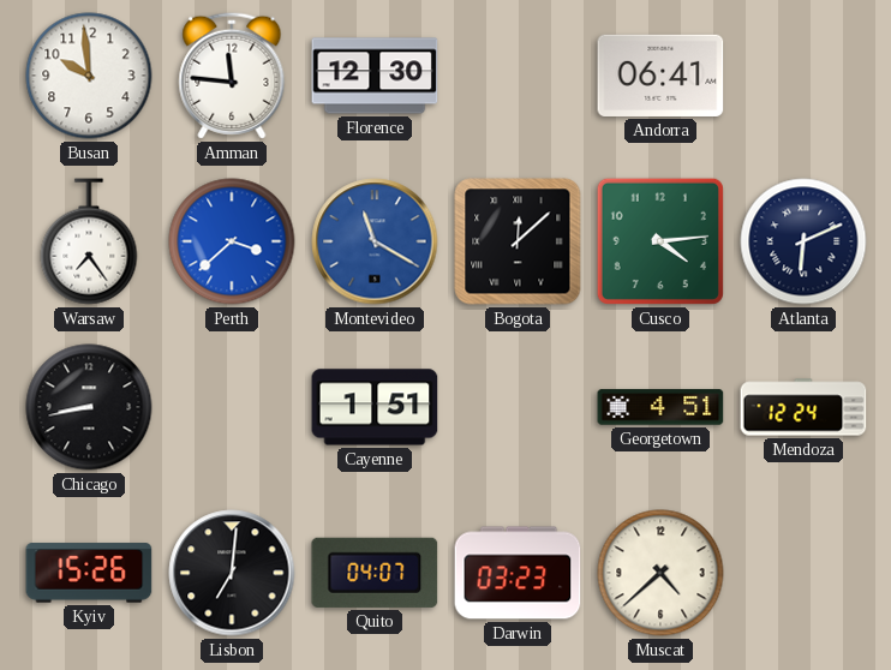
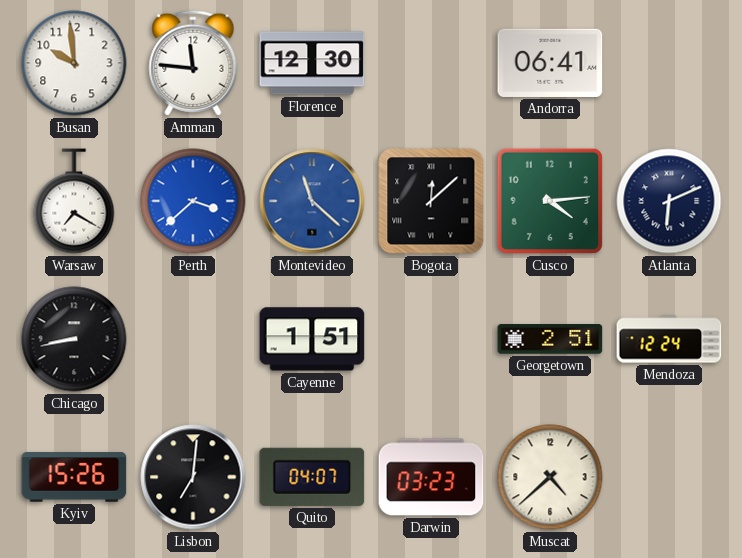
Warsaw: 7:24 -> 7:20 (74, 201)
Montevideo: 11:20 -> 11:22 (312, 201)
Georgetown: 4:51 -> 2:51 (550, 339)
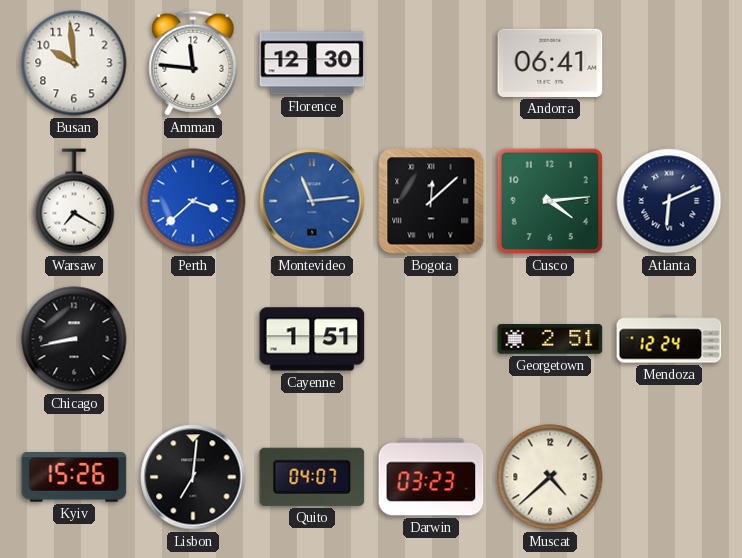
Montevideo: 11:22 -> 11:14 (312, 201)
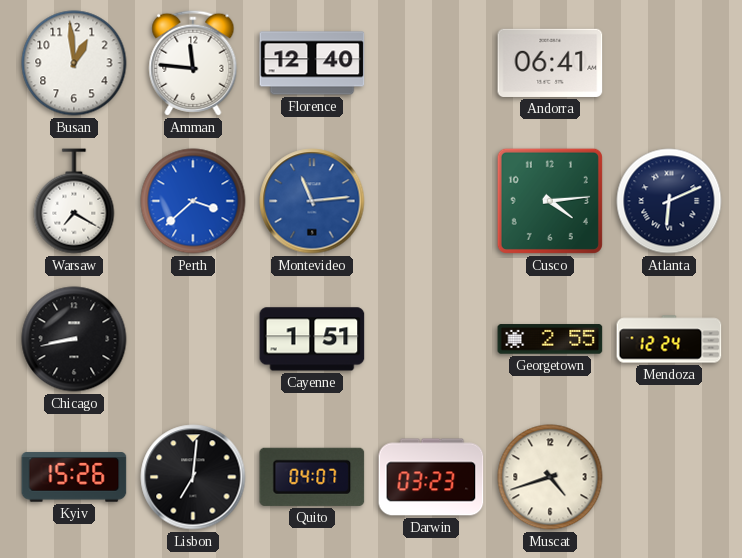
Busan: 9:59 -> 12:59 (74, 63)
Florence: 12:30 -> 12:40 (312, 63)
Bogota: 12:08 -> none (431, 201)
Georgetown: 2:51 -> 2:55 (550, 339)
Muscat: 4:38 -> 4:42 (550, 477)
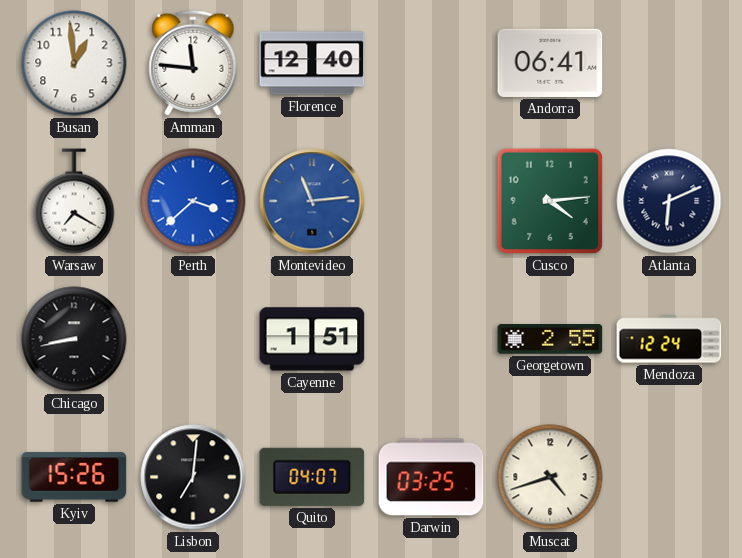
Darwin: 03:23 -> 03:25 (431, 477)
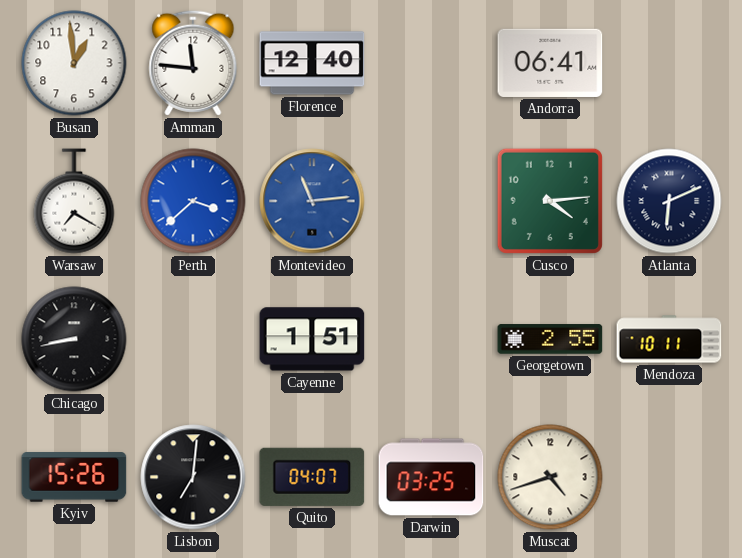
Mendoza: 12:24 -> 10:11 (669, 339)
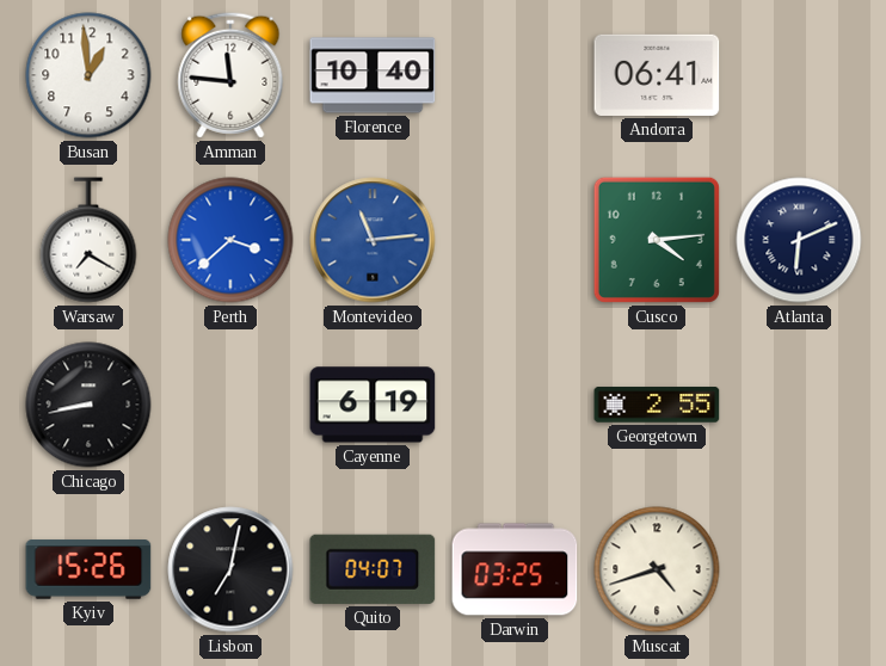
Florence: 12:40 -> 10:40 (373, 75)
Cayenne: 1:51 -> 6:19 (373, 405)
Mendoza: 10:11 -> none (669, 339)
Lisbon: 7:01 -> 7:02 (230, 569)
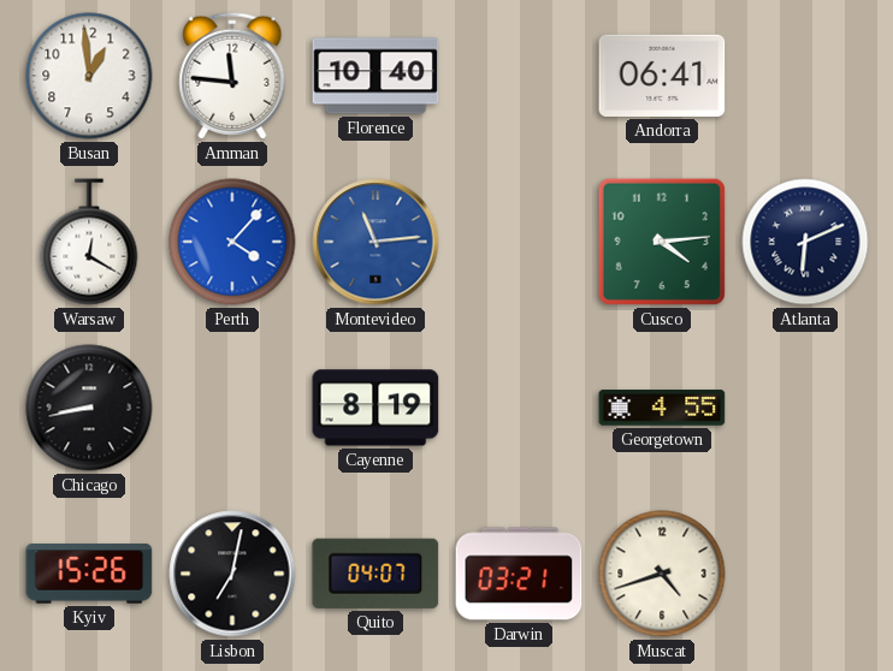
Warsaw: 7:20 -> 12:20 (89, 242)
Perth: 3:38 -> 4:07 (232, 242)
Cayenne: 6:19 -> 8:19 (375, 408)
Georgetown: 2:55 -> 4:55 (662, 408)
Darwin: 03:25 -> 03:21 (519, 574)
